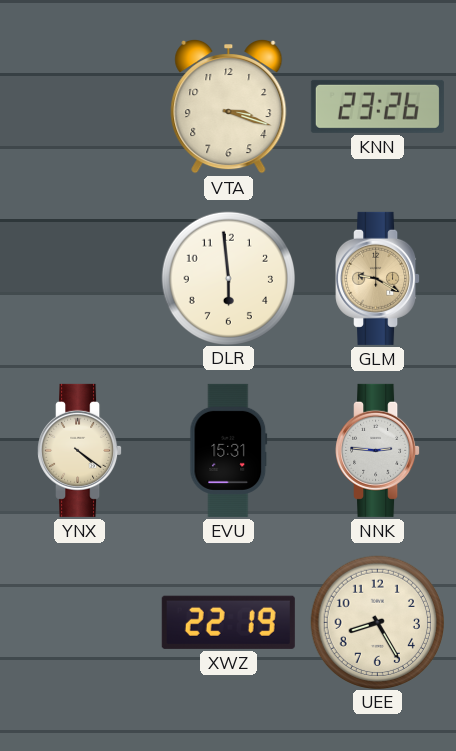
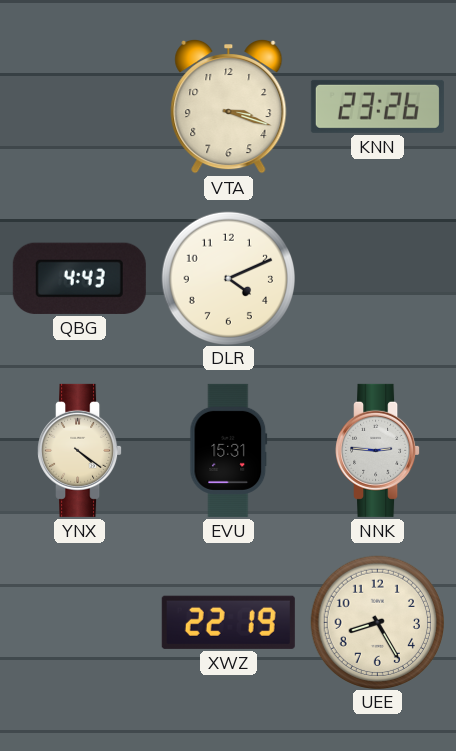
QBG: none -> 4:43 (79, 278)
DLR: 5:59 -> 4:11 (228, 278)
GLM: 9:20 -> none (378, 278)
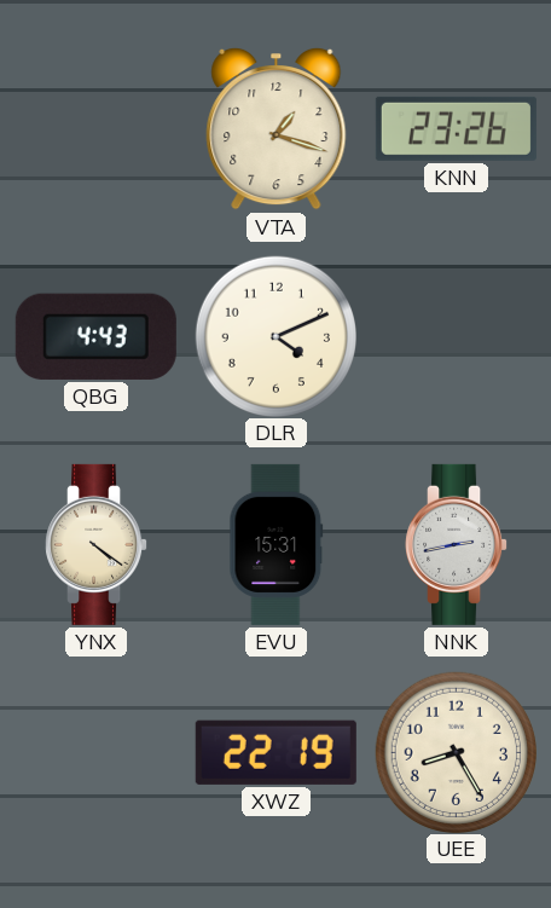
VTA: 3:18 -> 1:18 (277, 128)
NNK: 2:46 -> 2:43 (457, 544)
